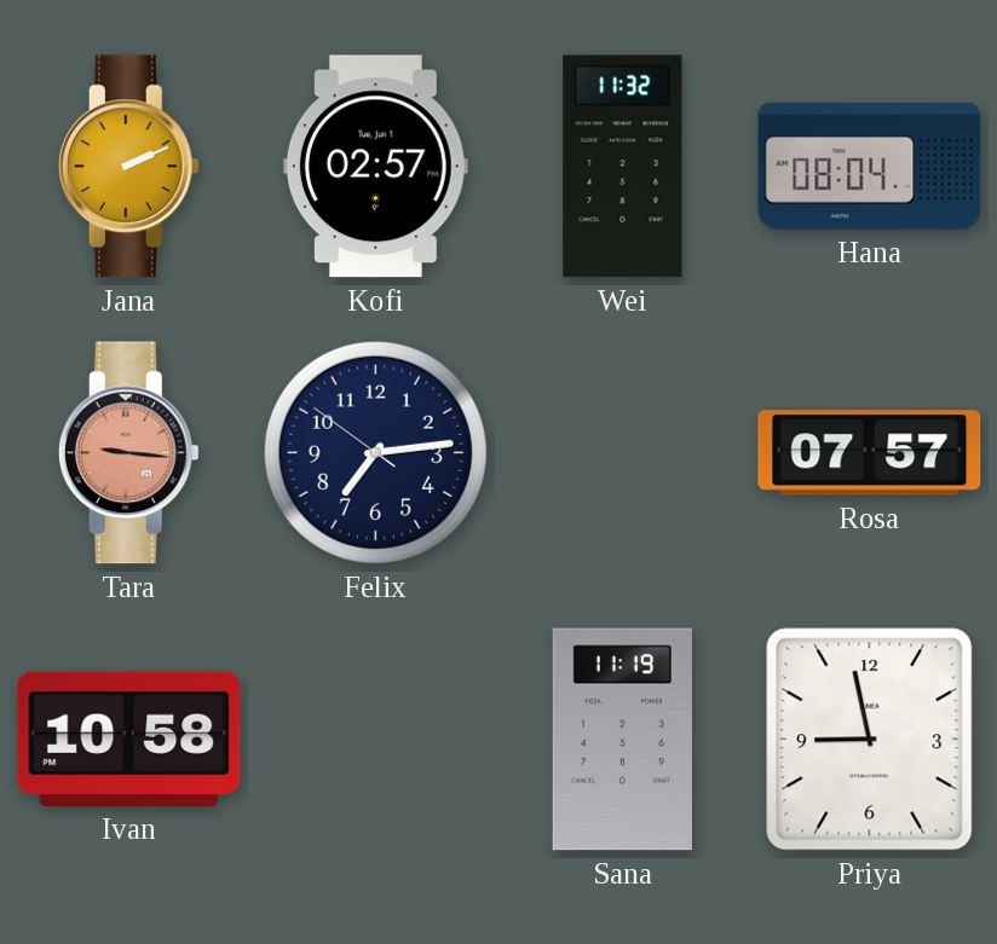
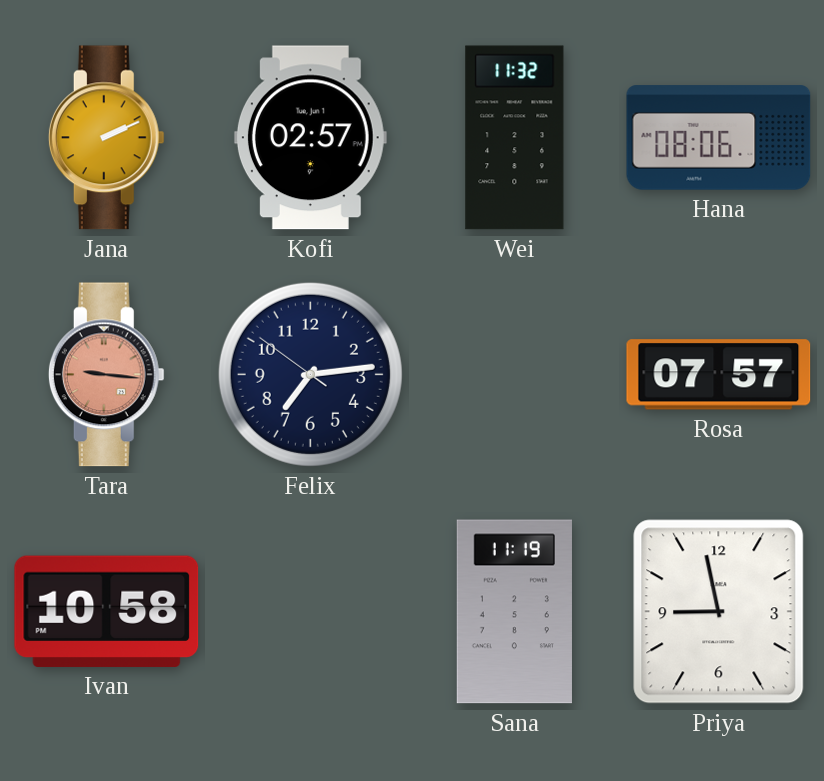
Hana: 08:04 -> 08:06 (719, 138)
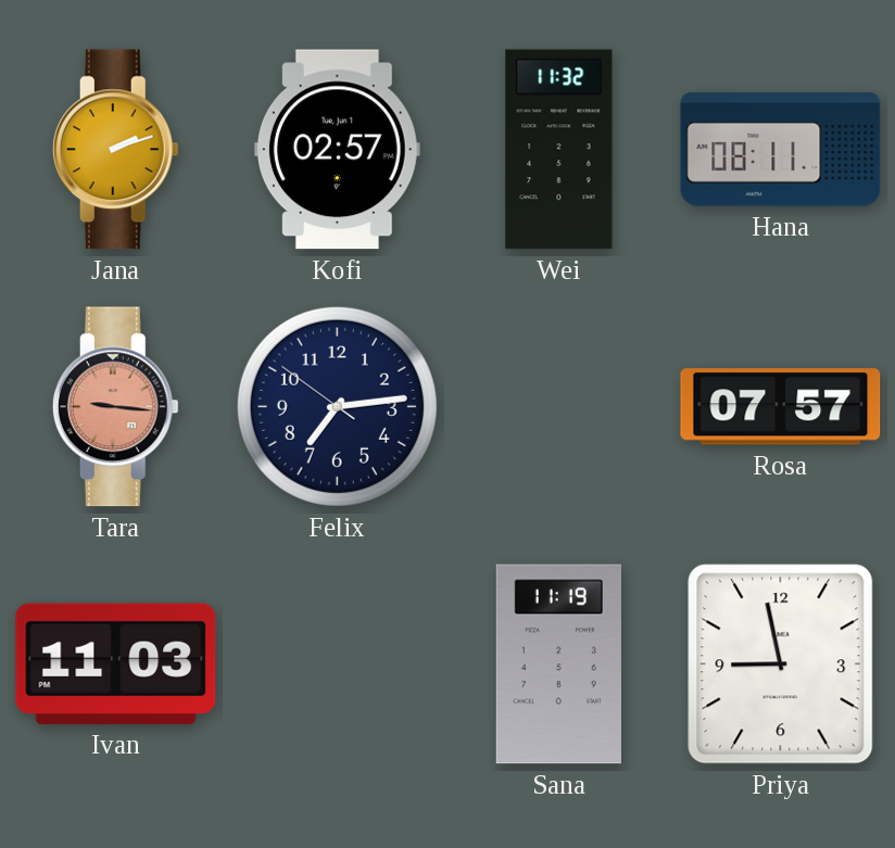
Jana: 2:11 -> 2:12 (115, 150)
Hana: 08:06 -> 08:11 (781, 150)
Ivan: 10:58 -> 11:03 (116, 663)
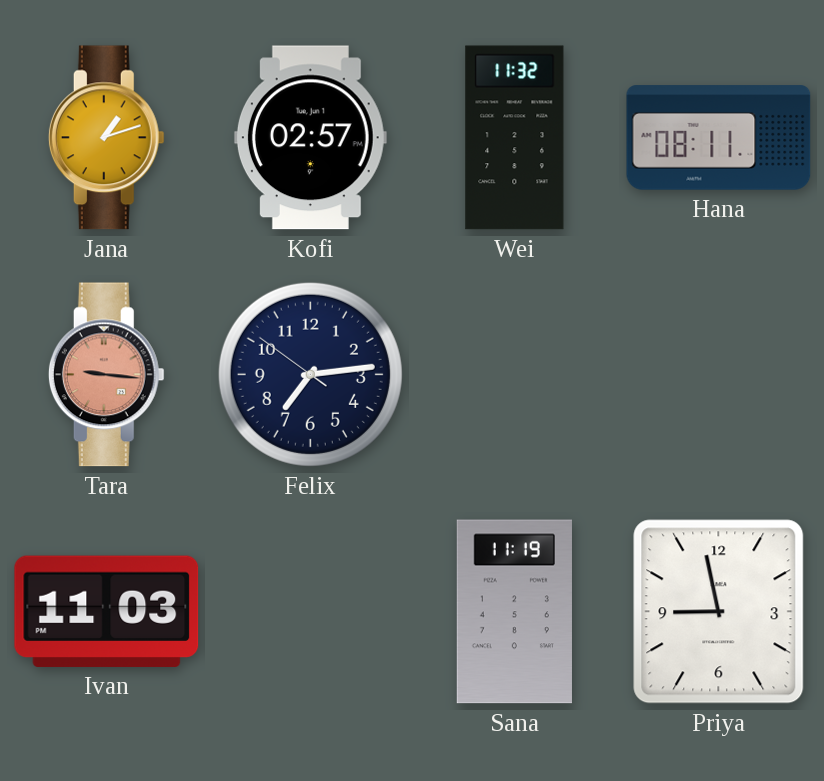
Jana: 2:12 -> 1:12 (106, 138)
Rosa: 07:57 -> none (781, 407)
